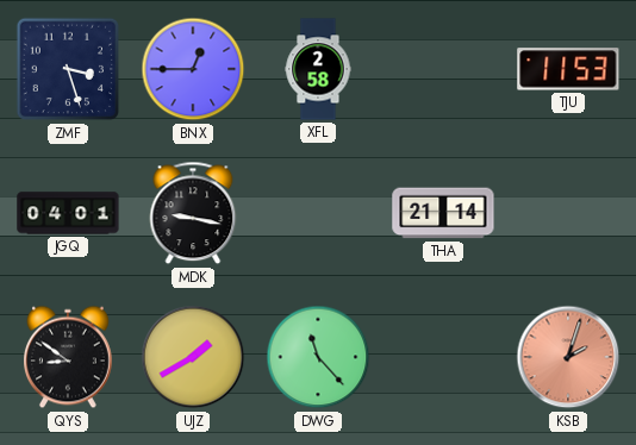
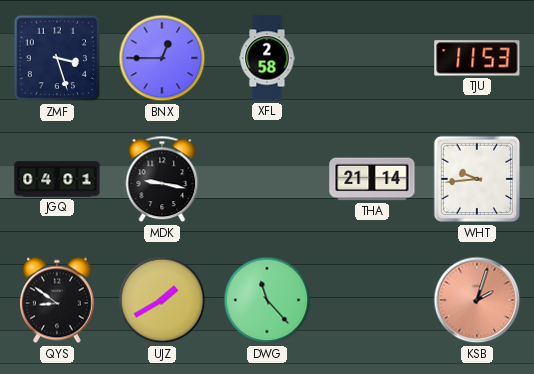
WHT: none -> 9:44 (477, 179)
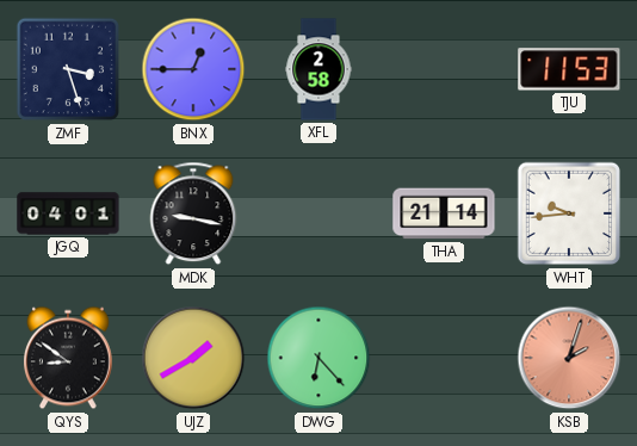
DWG: 11:23 -> 6:23 (318, 358)
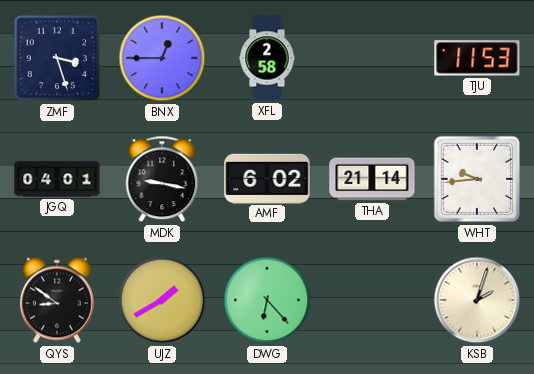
AMF: none -> 6:02 (267, 178)
KSB dial: salmon -> cream (477, 300)
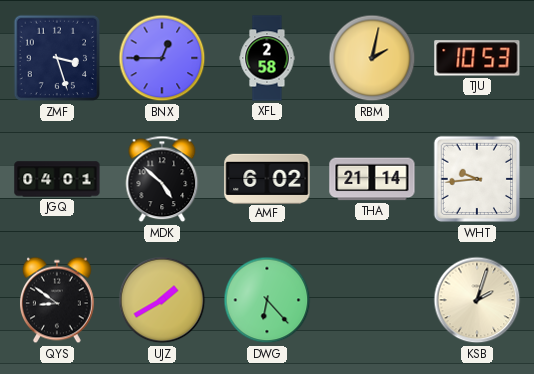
RBM: none -> 2:02 (372, 58)
TJU: 11:53 -> 10:53 (477, 58)
MDK: 9:17 -> 4:52 (162, 179)
